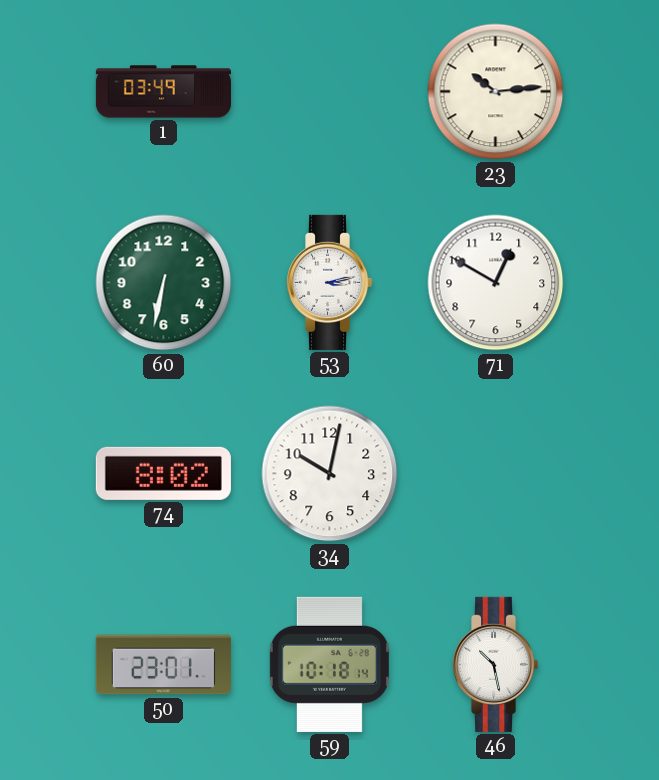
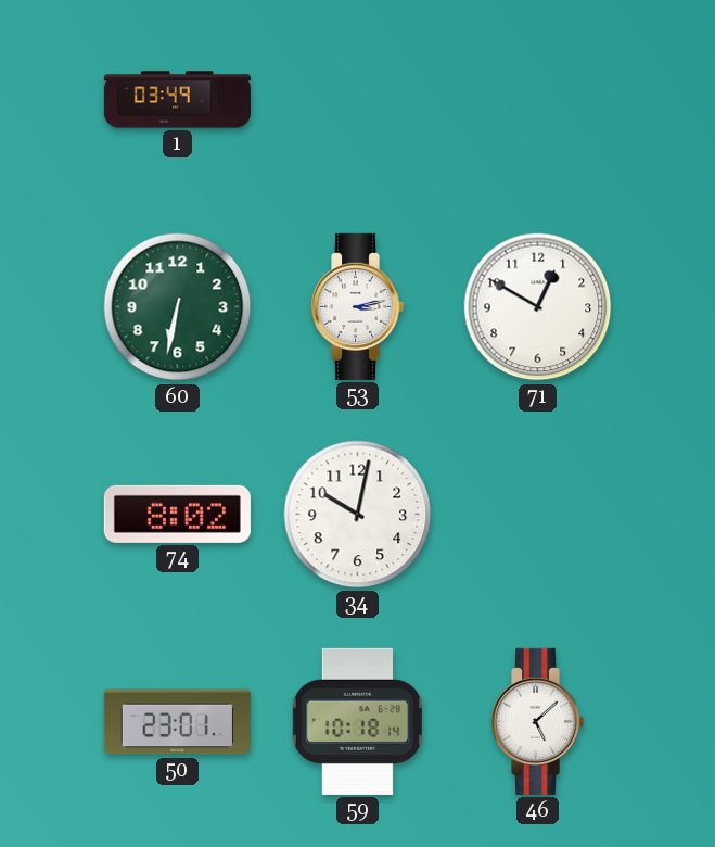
23: 10:14 -> none (496, 92)
46: 10:28 -> 5:08 (537, 721)
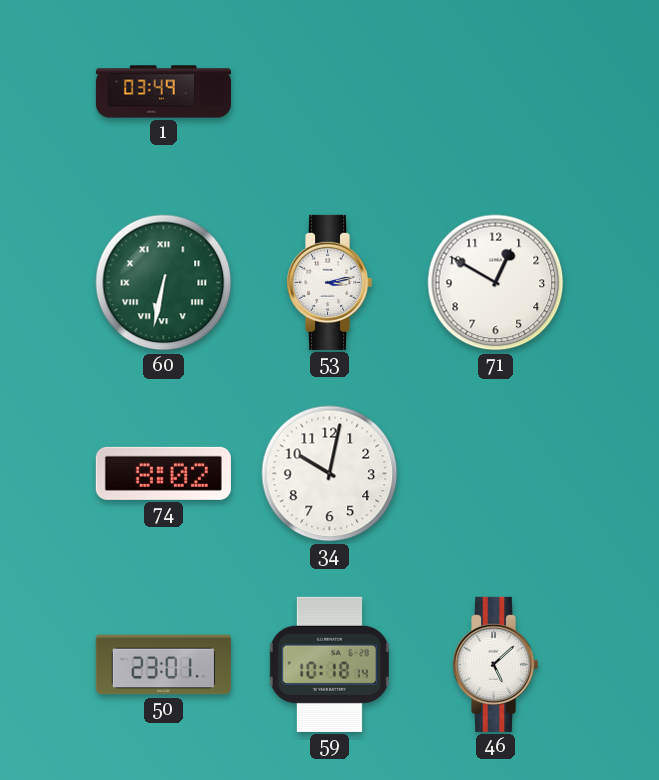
60 numerals: Arabic -> Roman (164, 283)
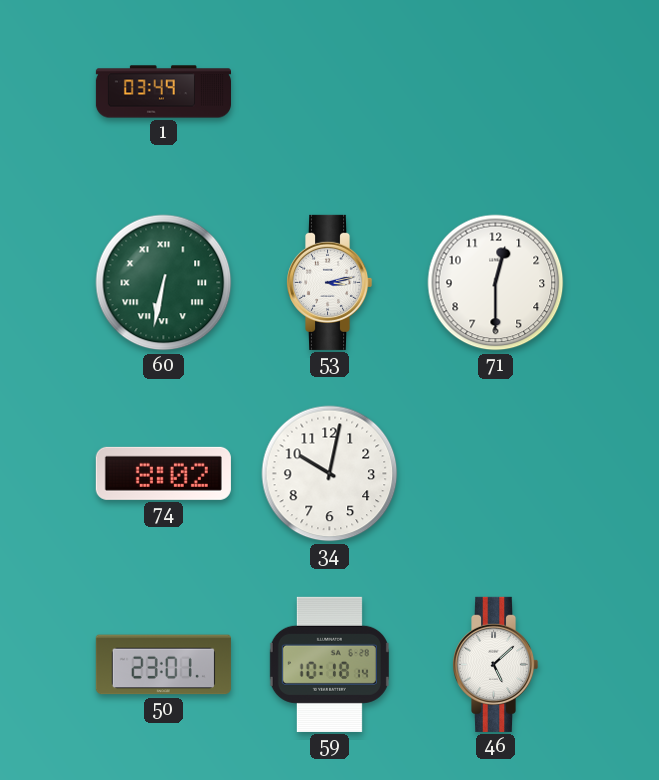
71: 12:50 -> 12:30 (496, 283)
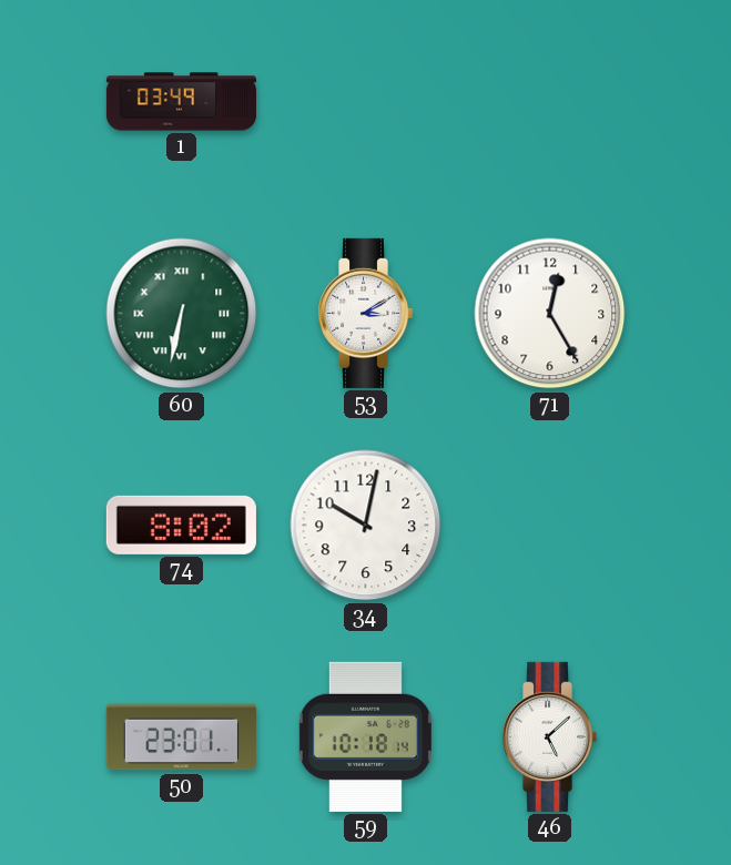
53: 3:13 -> 3:10 (365, 313)
71: 12:30 -> 12:25 (550, 314)
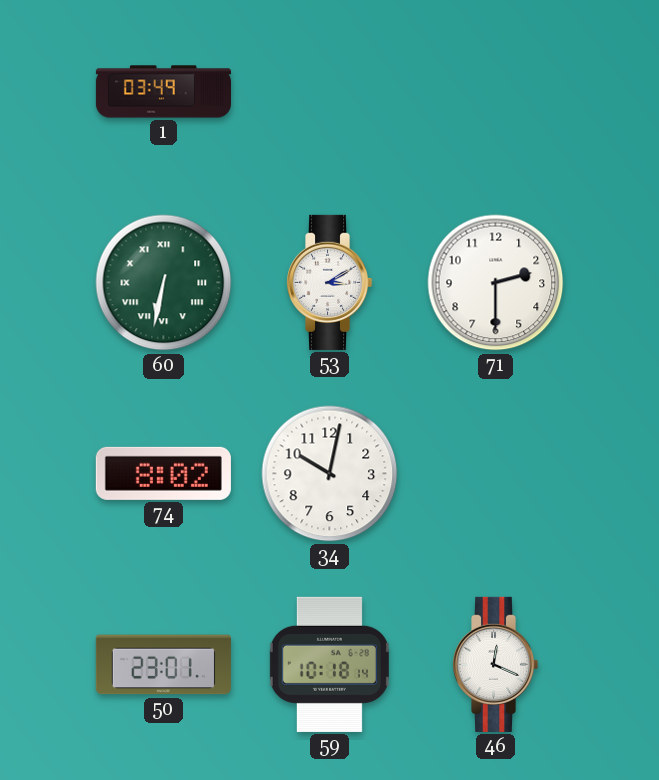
71: 12:25 -> 2:30 (496, 283)
46: 5:08 -> 12:19 (495, 664)
